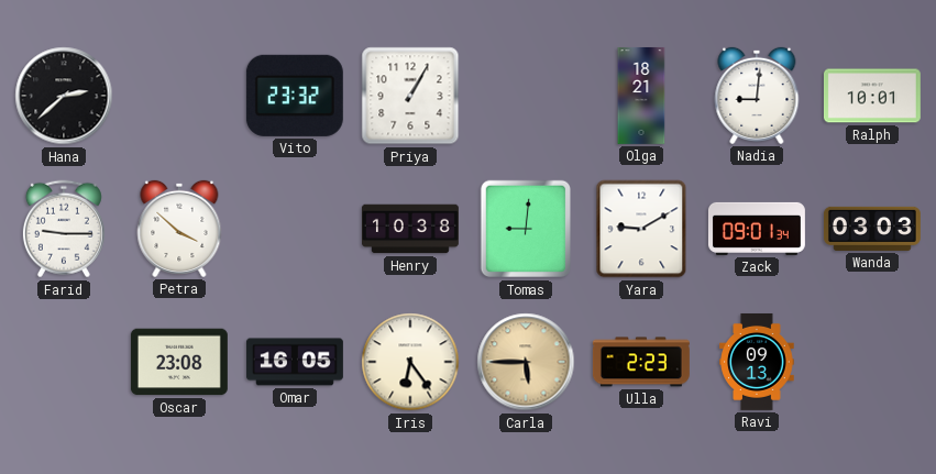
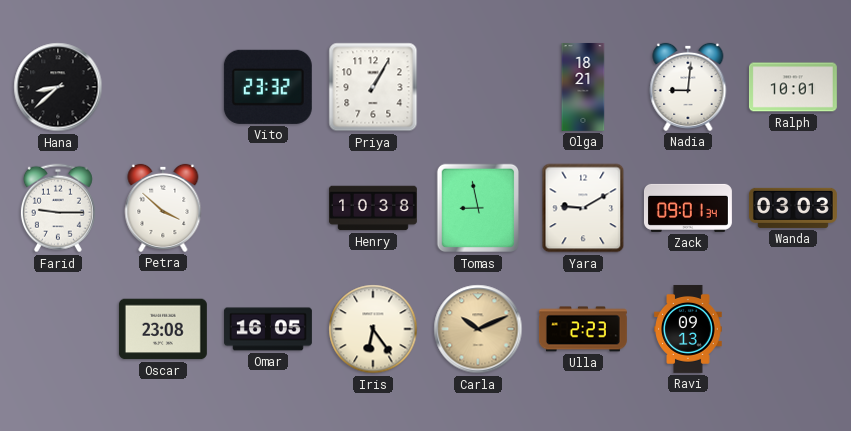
Hana: 2:38 -> 8:38 (58, 87)
Tomas: 9:01 -> 8:58 (477, 208)
Carla: 5:45 -> 10:11 (478, 329)
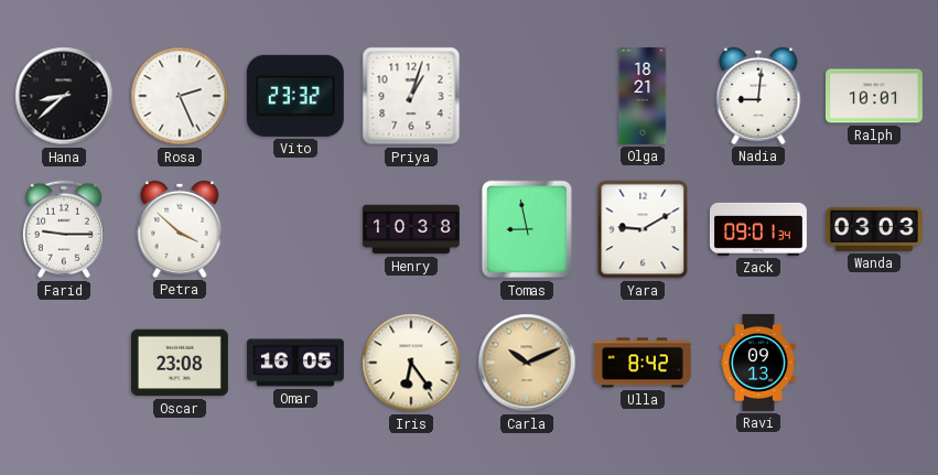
Rosa: none -> 2:26 (180, 96)
Priya: 1:05 -> 1:03 (411, 96)
Ulla: 2:23 -> 8:42 (643, 363)
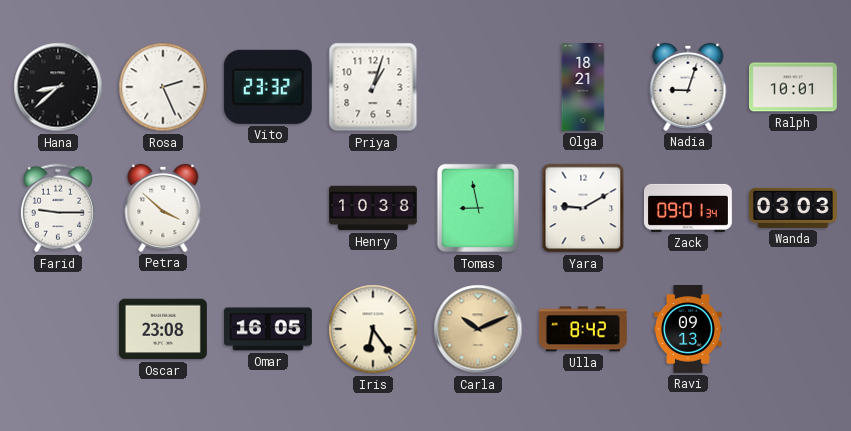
Nadia: 9:01 -> 9:03 (688, 87)
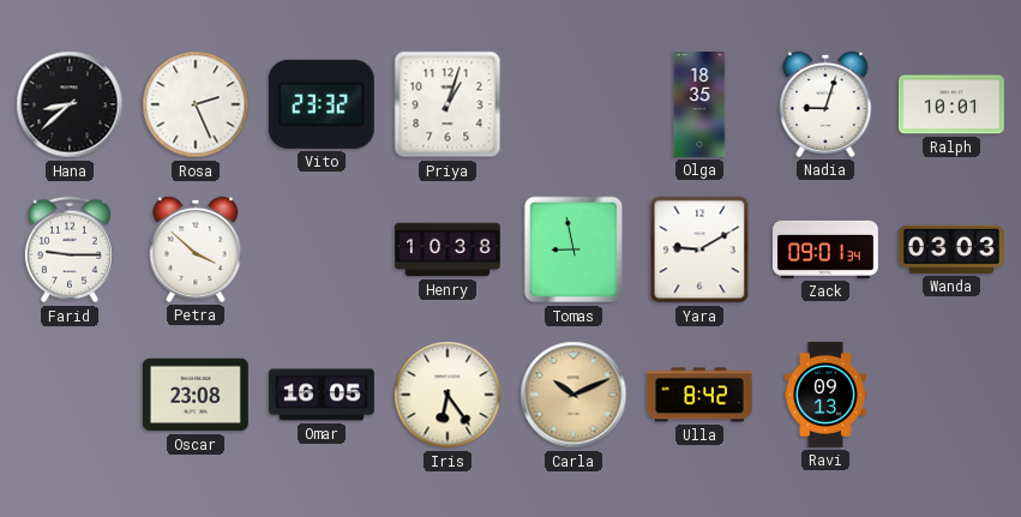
Olga: 18:21 -> 18:35 (699, 104)
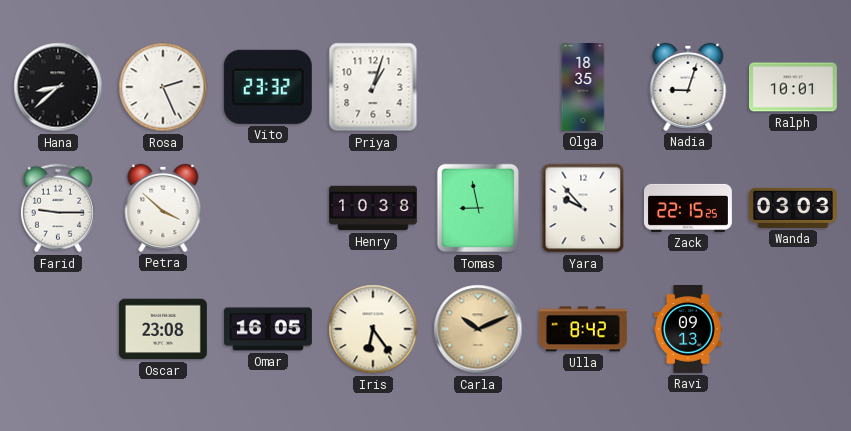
Yara: 9:10 -> 9:53 (583, 208)
Zack: 09:01 -> 22:15 (688, 208)
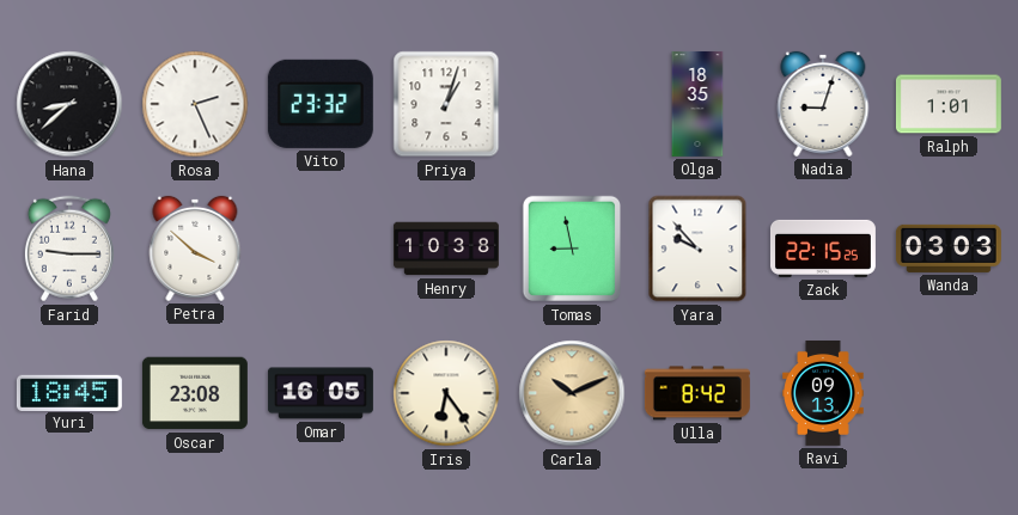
Ralph: 10:01 -> 1:01 (949, 104)
Yuri: none -> 18:45 (69, 392)
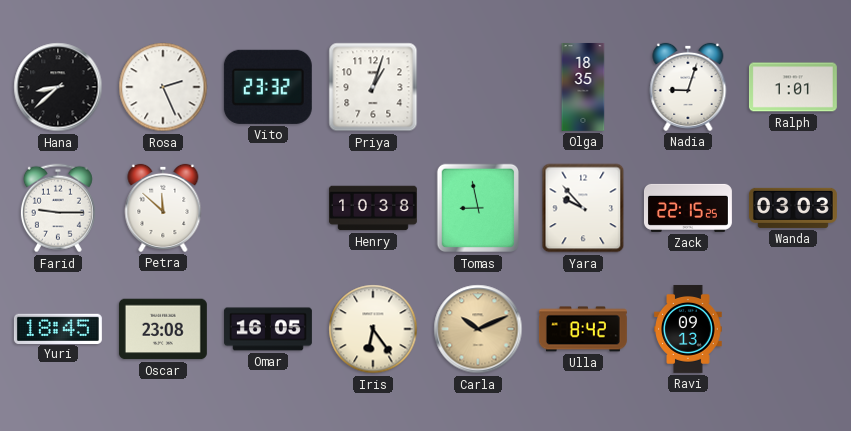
Petra: 3:52 -> 11:52 (163, 208)
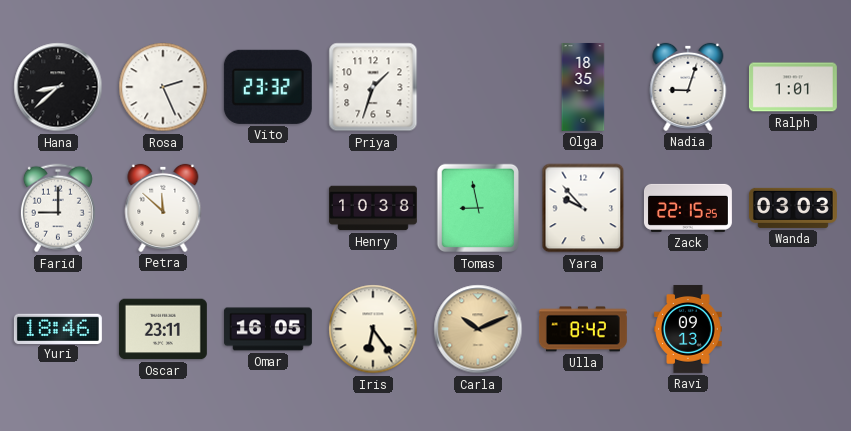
Priya: 1:03 -> 1:33 (373, 87)
Farid: 9:15 -> 9:00 (58, 208)
Yuri: 18:45 -> 18:46 (58, 328)
Oscar: 23:08 -> 23:11 (163, 329)
